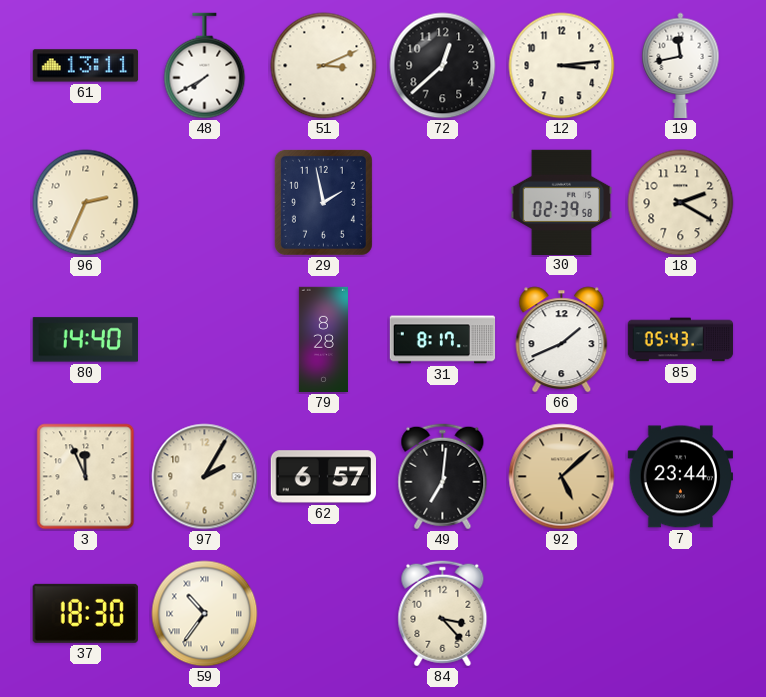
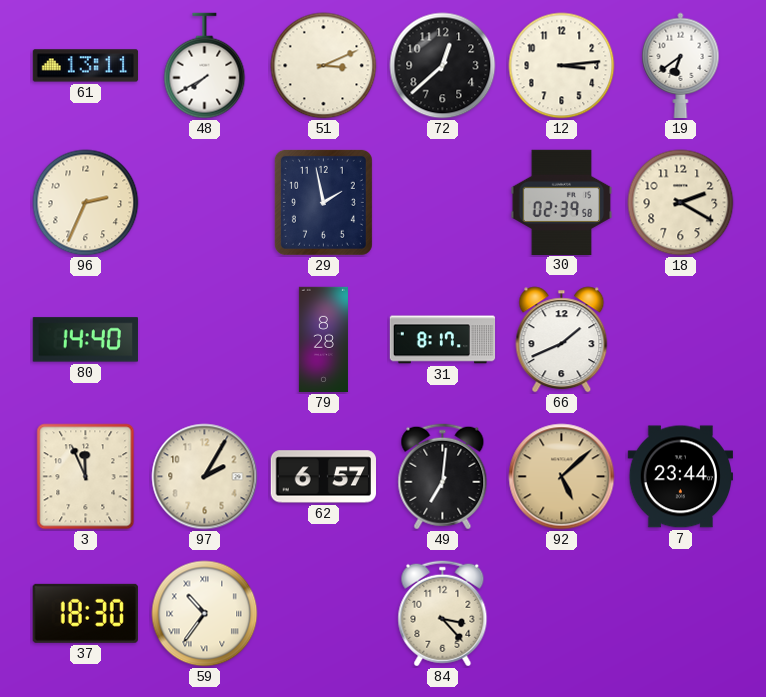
19: 11:43 -> 6:39 (681, 66)
85: 05:43 -> none (681, 340)
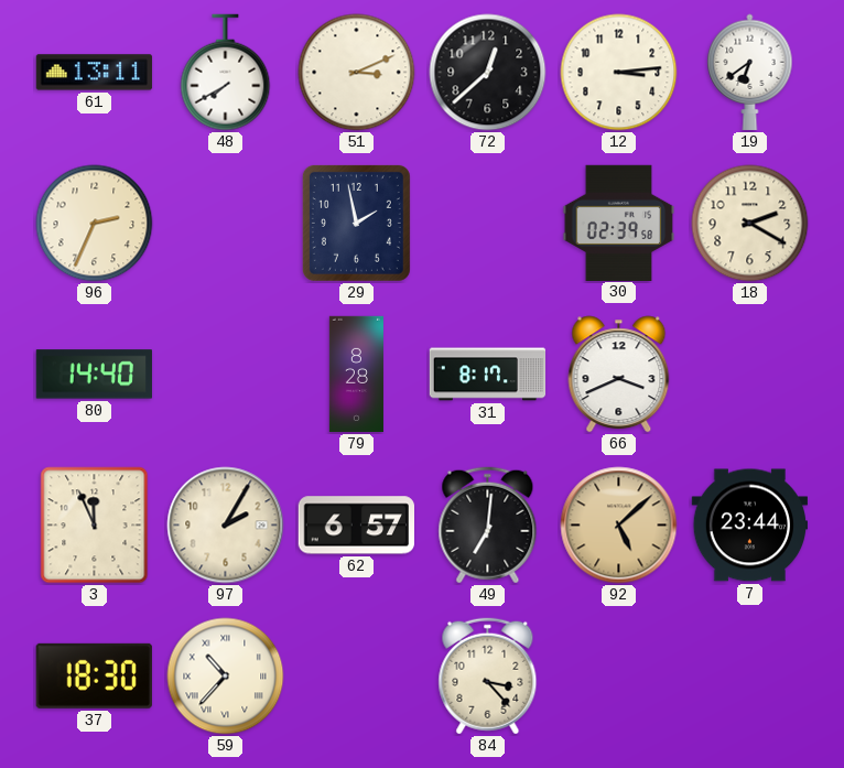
66: 1:41 -> 3:41 (619, 375)
59: 10:36 -> 10:37 (226, 677)
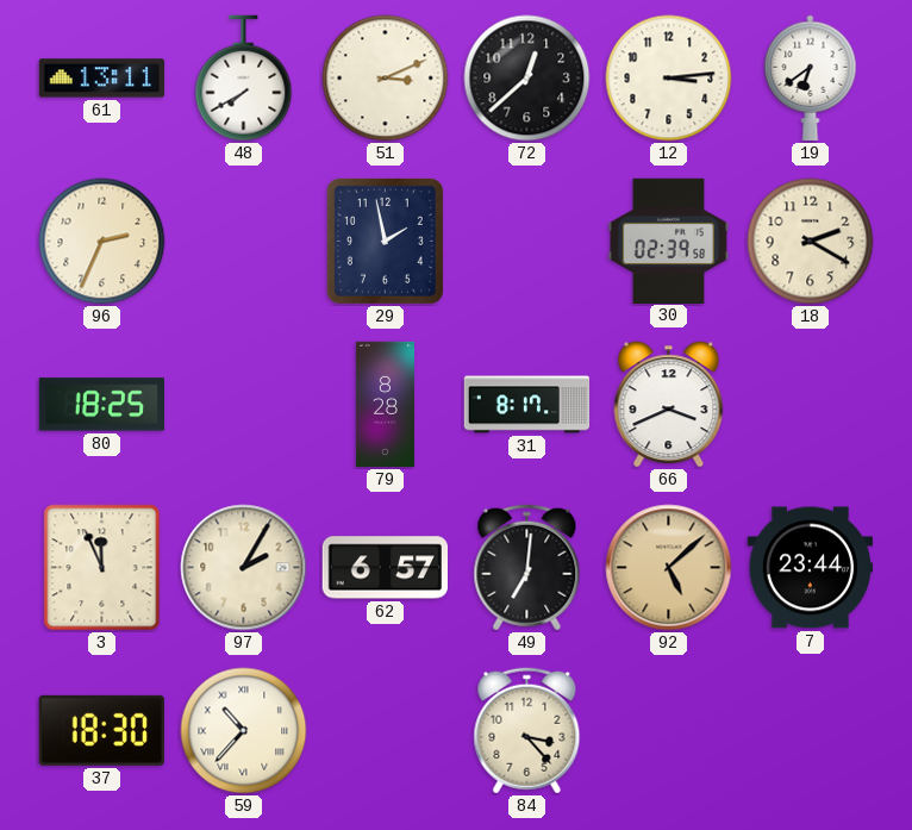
80: 14:40 -> 18:25 (101, 405)
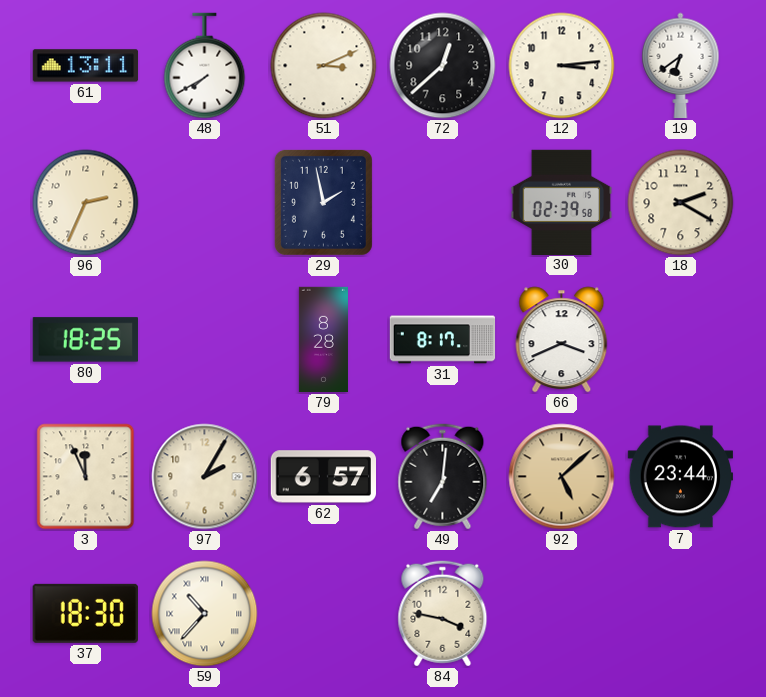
84: 3:23 -> 3:47 (443, 614)
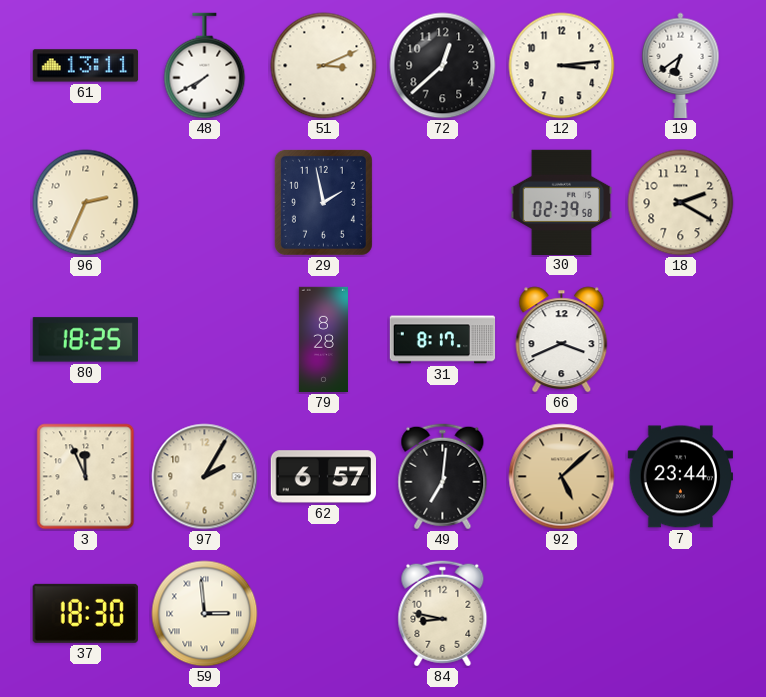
59: 10:37 -> 2:59 (205, 614)
84: 3:47 -> 8:47 (443, 614)
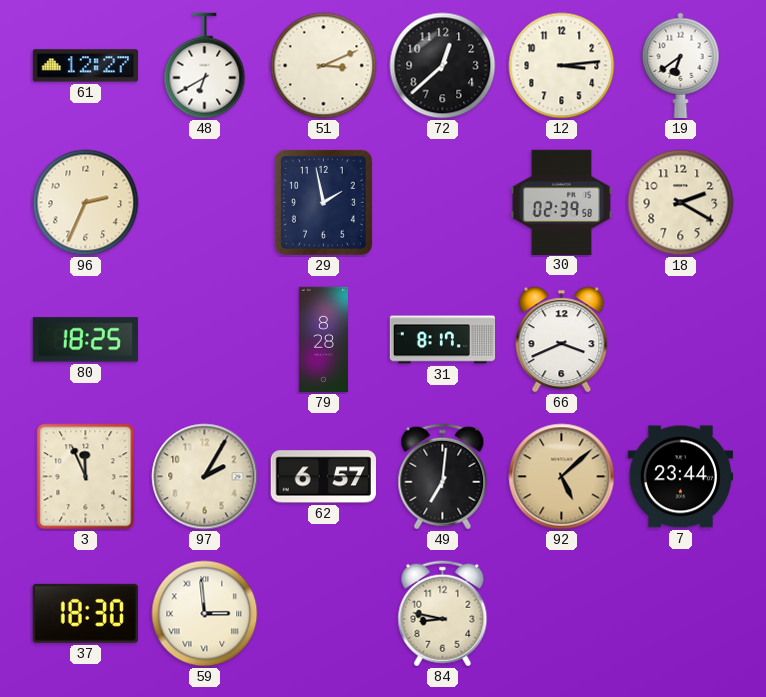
61: 13:11 -> 12:27 (86, 66)
48: 7:40 -> 6:40 (205, 66)
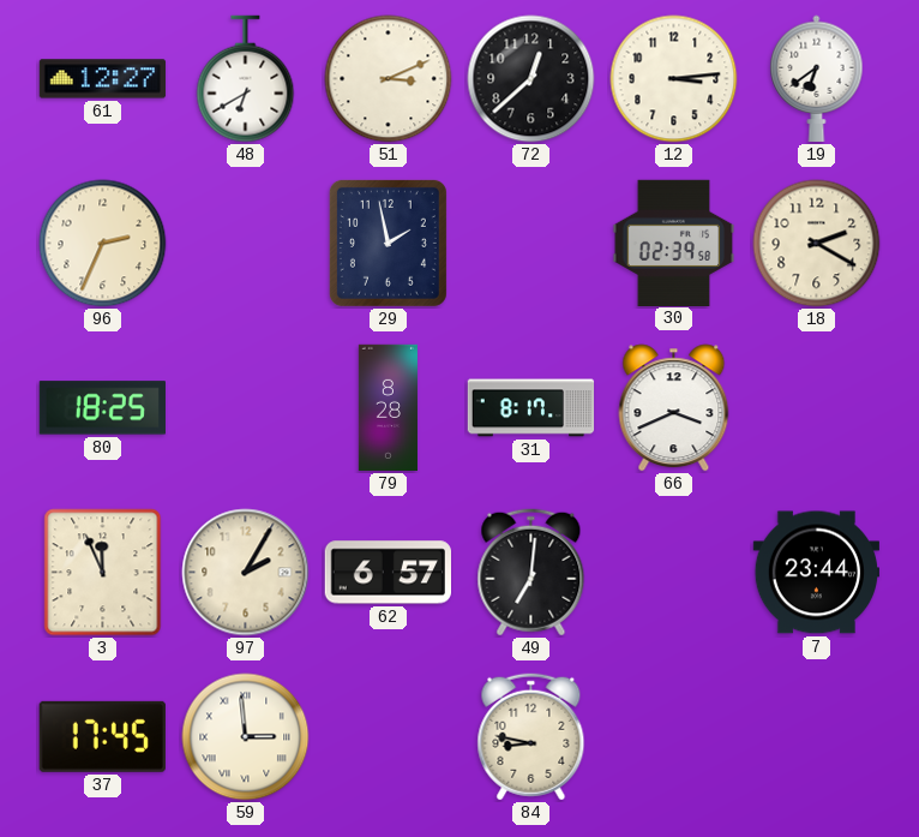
92: 5:08 -> none (562, 477)
37: 18:30 -> 17:45 (102, 736)
